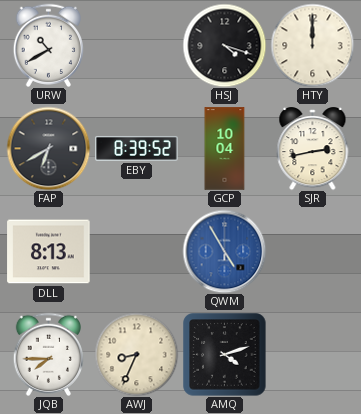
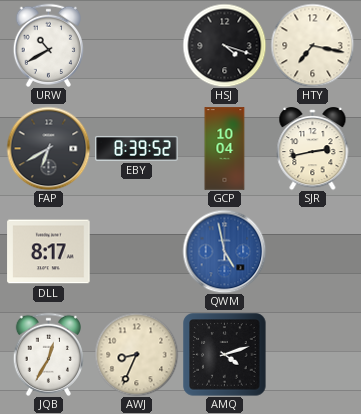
HTY: 12:00 -> 7:17 (312, 45)
DLL: 8:13 -> 8:17 (49, 252)
QWM: 4:55 -> 4:58 (224, 251)
JQB: 7:45 -> 12:35 (48, 354)
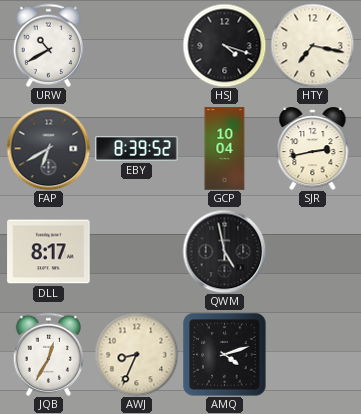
QWM dial: blue -> black (224, 251)
